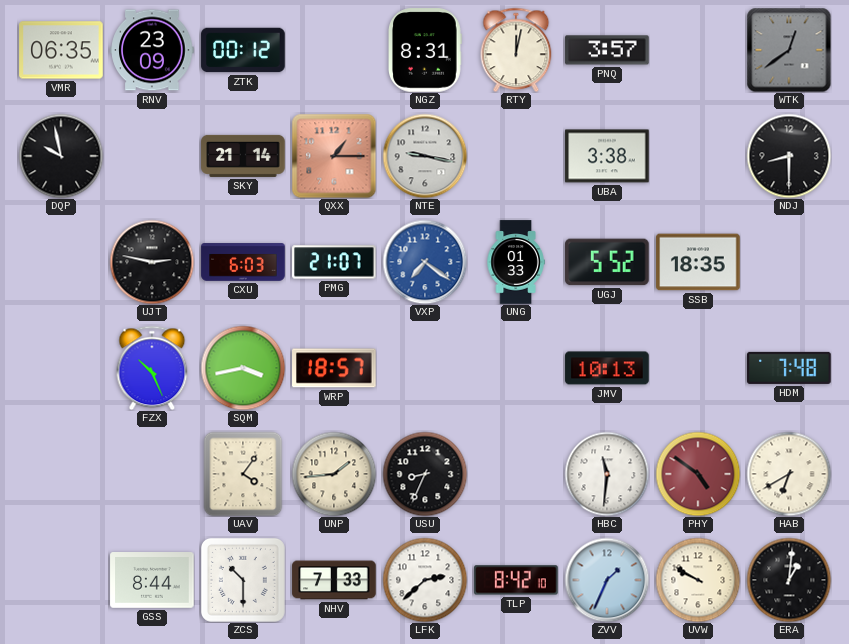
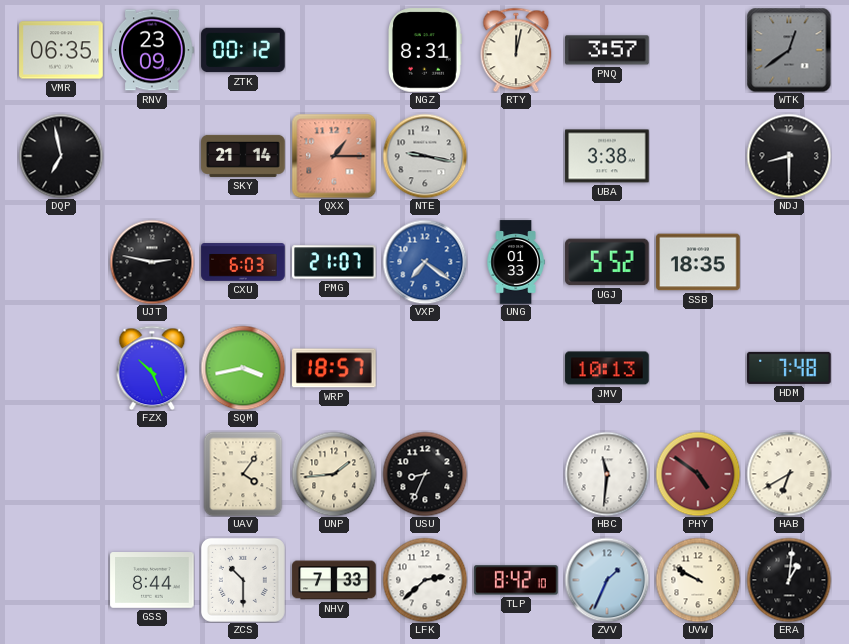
DQP: 9:58 -> 6:58 (61, 156)
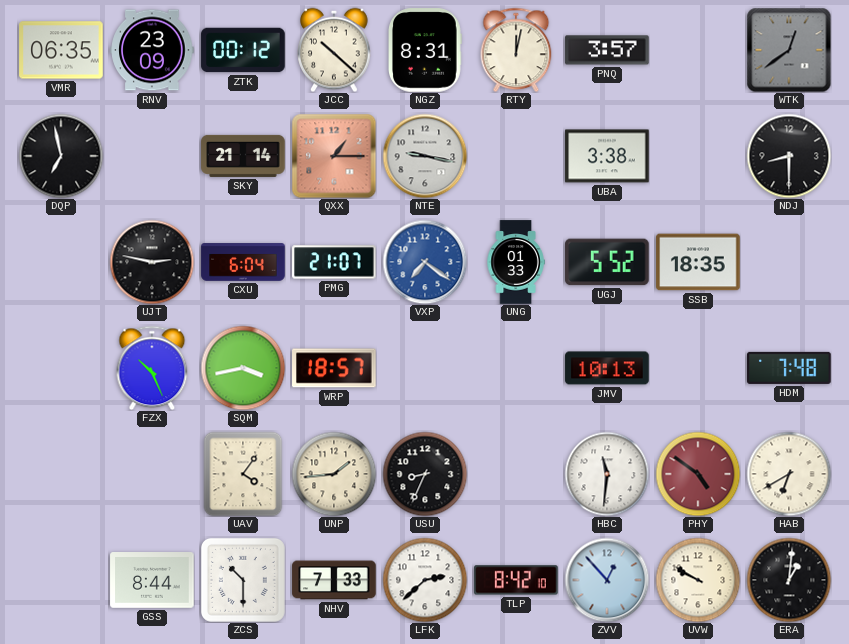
JCC: none -> 10:22 (334, 50)
CXU: 6:03 -> 6:04 (243, 262)
ZVV: 1:34 -> 12:53 (607, 580)
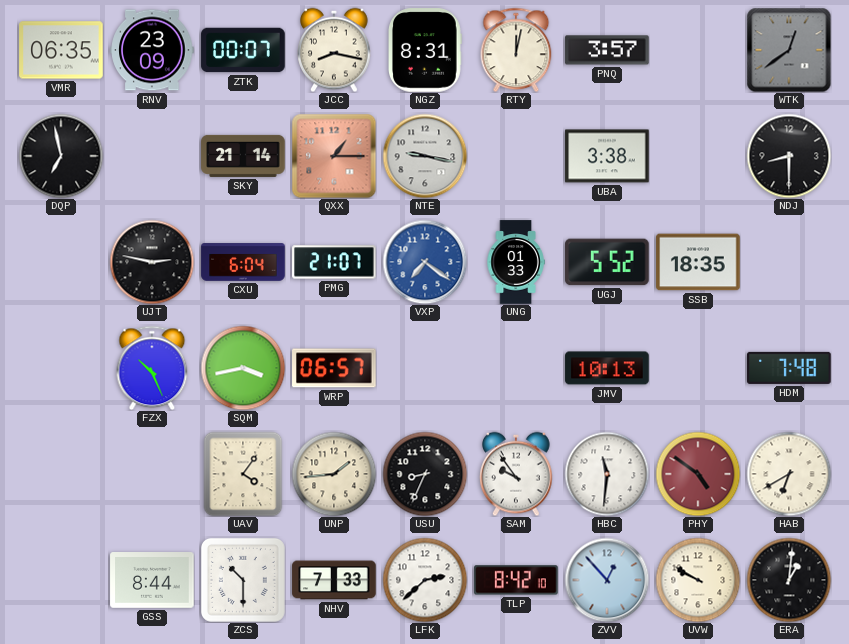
ZTK: 00:12 -> 00:07 (243, 50)
JCC: 10:22 -> 8:17 (334, 50)
WRP: 18:57 -> 06:57 (334, 368)
SAM: none -> 9:54 (516, 474)
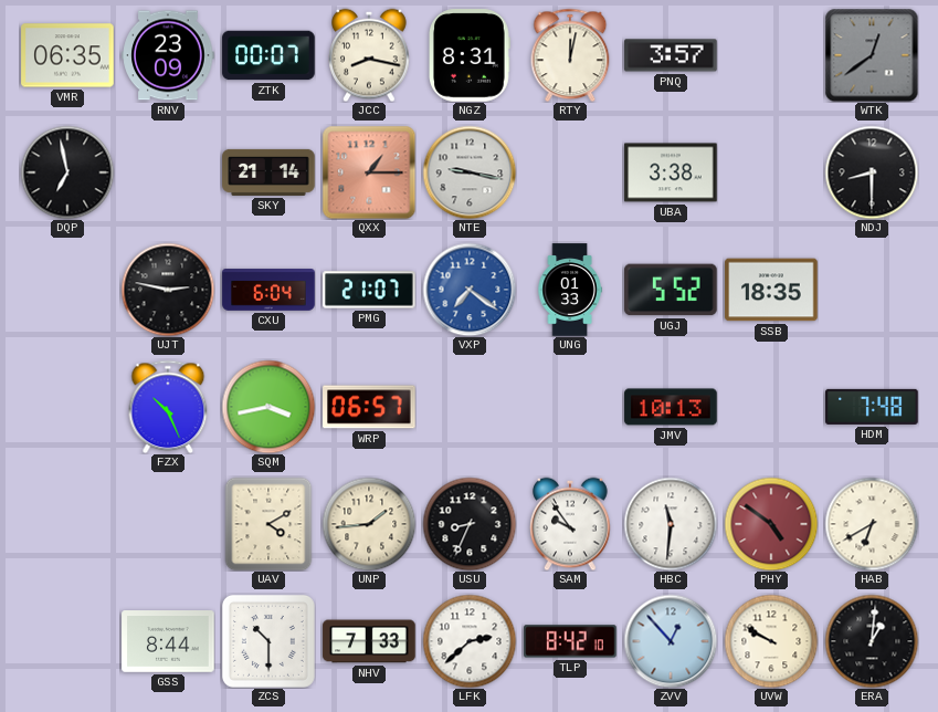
UAV: 4:06 -> 4:10 (268, 524)
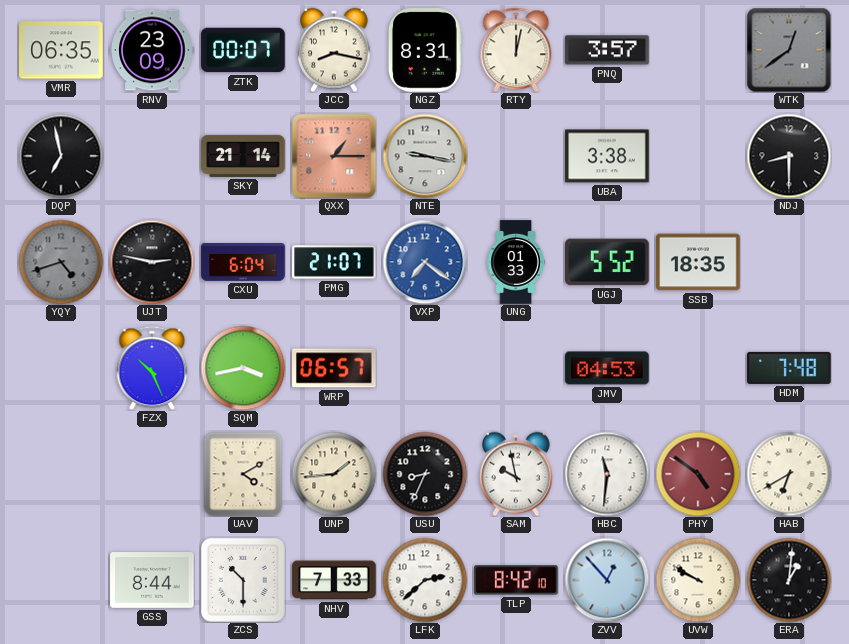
YQY: none -> 4:42 (61, 262)
JMV: 10:13 -> 04:53 (607, 368)
SAM: 9:54 -> 9:58 (516, 474)
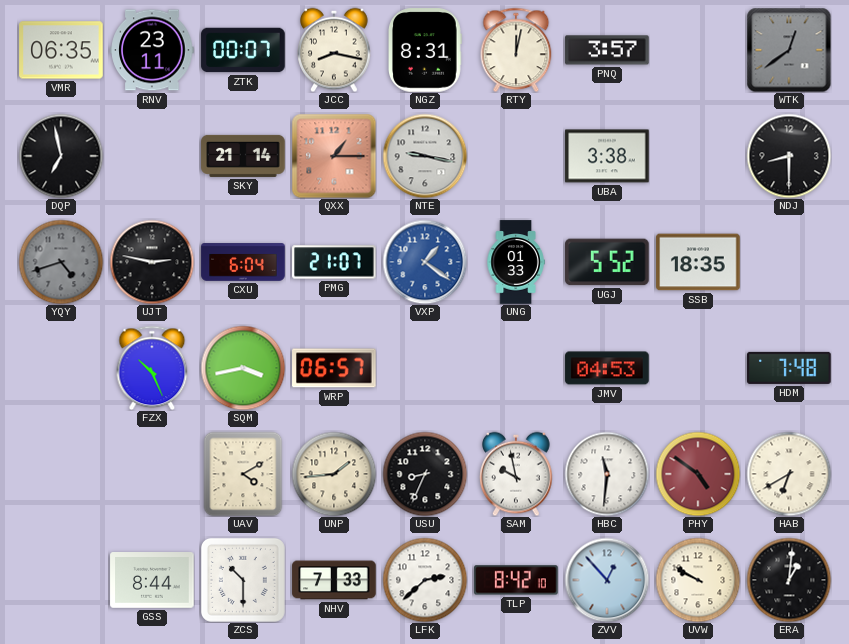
RNV: 23:09 -> 23:11 (152, 50)
VXP: 7:21 -> 1:21 (425, 262)
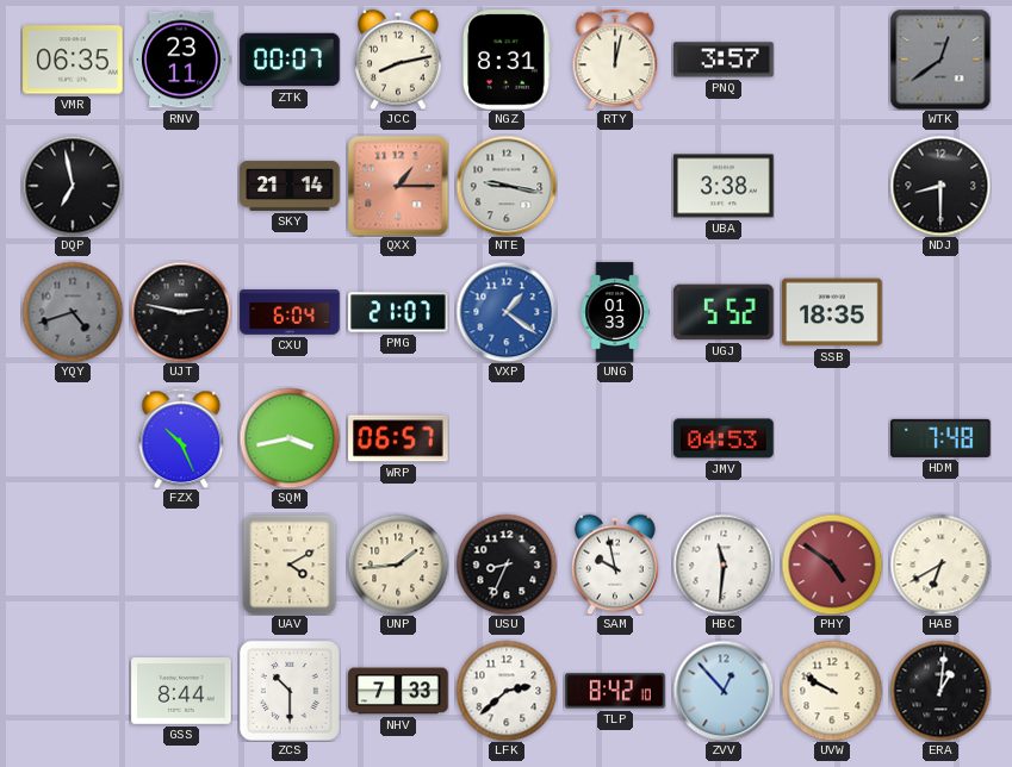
JCC: 8:17 -> 8:13 (398, 60)
